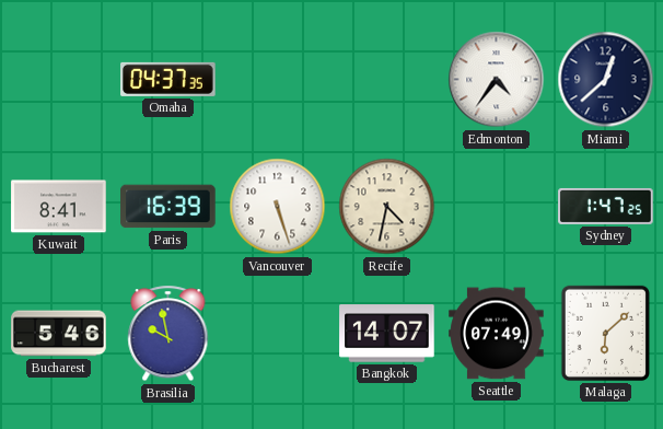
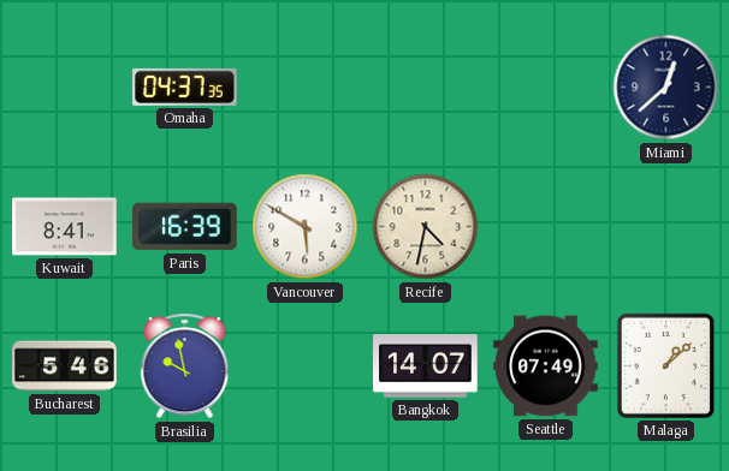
Edmonton: 4:36 -> none (497, 80)
Vancouver: 5:27 -> 5:50 (306, 227)
Sydney: 1:47 -> none (606, 206)
Malaga: 6:08 -> 1:08 (665, 365)
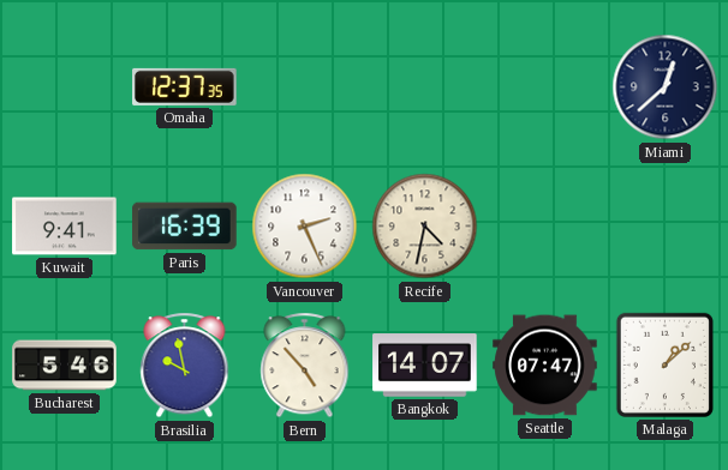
Omaha: 04:37 -> 12:37 (185, 86)
Kuwait: 8:41 -> 9:41 (65, 227)
Vancouver: 5:50 -> 2:26 (305, 227)
Bern: none -> 4:53 (305, 366)
Seattle: 07:49 -> 07:47 (545, 366)
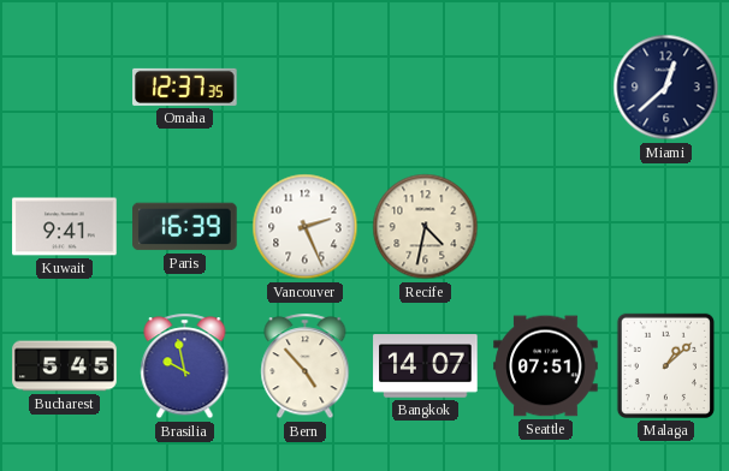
Bucharest: 5:46 -> 5:45 (65, 366)
Seattle: 07:47 -> 07:51 (546, 366)
